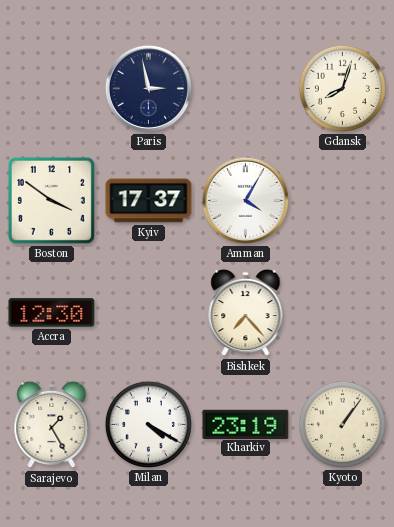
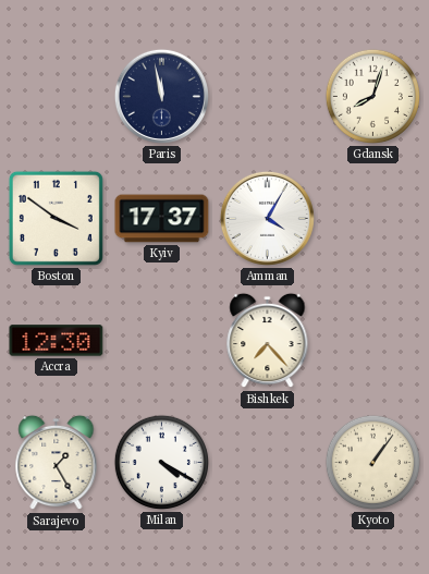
Paris: 2:58 -> 11:58 (161, 96)
Kharkiv: 23:19 -> none (246, 424)
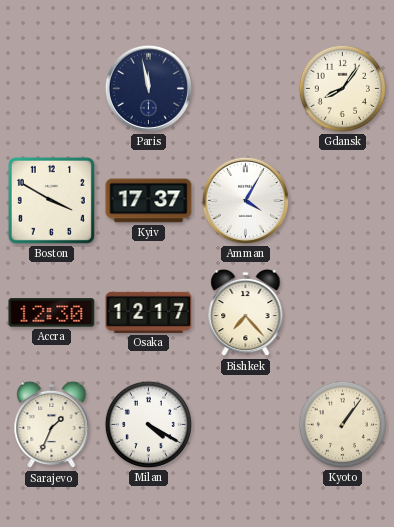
Gdansk: 8:03 -> 8:06 (342, 88)
Boston: 3:51 -> 3:50 (51, 200)
Osaka: none -> 12:17 (149, 312)
Sarajevo: 1:25 -> 1:34 (52, 425)
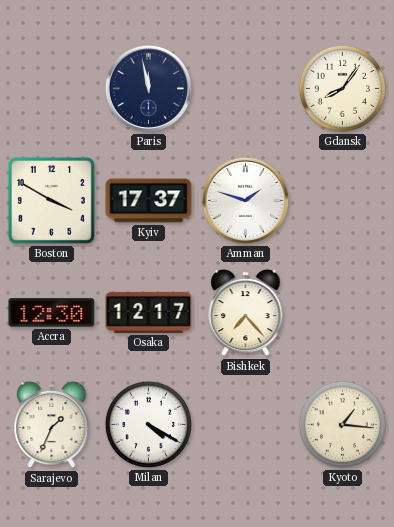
Amman: 4:05 -> 1:48 (245, 200)
Kyoto: 1:06 -> 1:16 (342, 424)
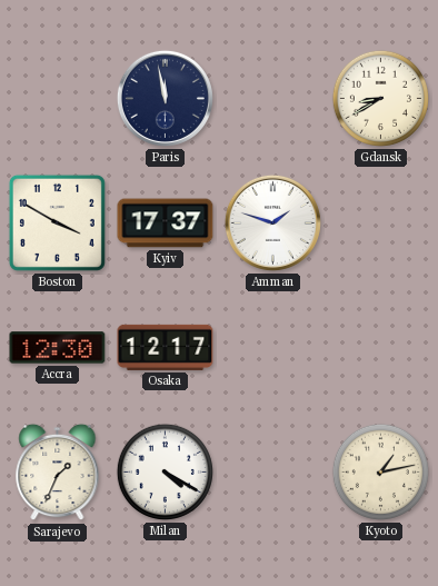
Gdansk: 8:06 -> 8:40 (380, 98)
Bishkek: 7:23 -> none (246, 313)
Kyoto: 1:16 -> 1:13 (380, 471)
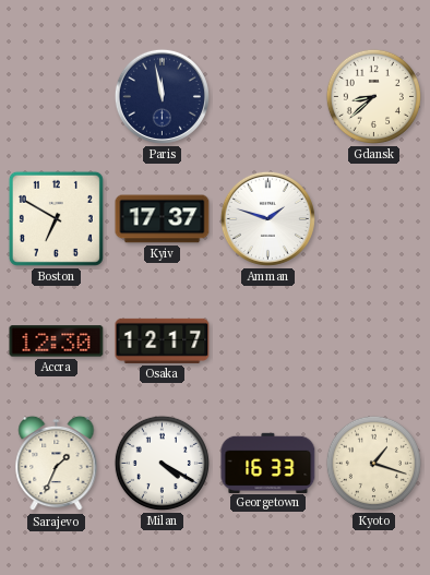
Gdansk: 8:40 -> 8:38 (373, 96)
Boston: 3:50 -> 6:50 (56, 218)
Georgetown: none -> 16:33 (268, 463)
Kyoto: 1:13 -> 1:18 (373, 463)
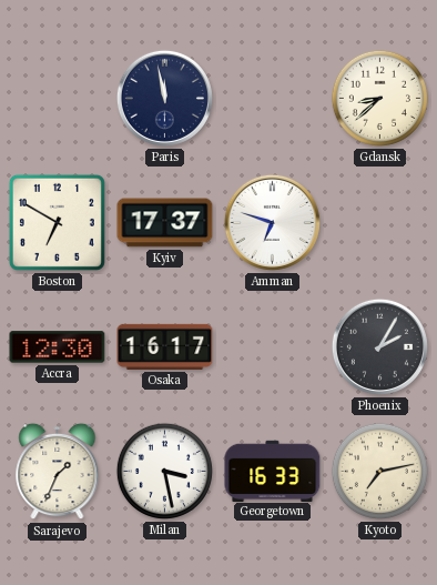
Amman: 1:48 -> 6:48 (272, 222)
Osaka: 12:17 -> 16:17 (165, 346)
Phoenix: none -> 2:05 (379, 346)
Milan: 4:20 -> 3:28 (164, 471)
Kyoto: 1:18 -> 7:13 (379, 471)
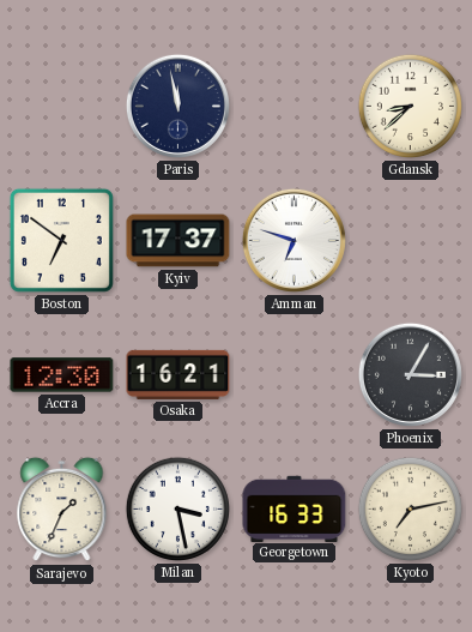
Boston: 6:50 -> 6:51 (61, 240)
Osaka: 16:17 -> 16:21 (178, 374)
Phoenix: 2:05 -> 3:05 (410, 374)
